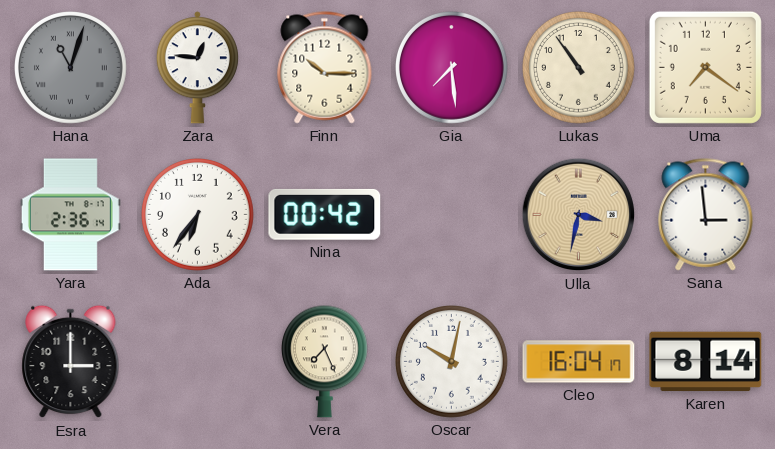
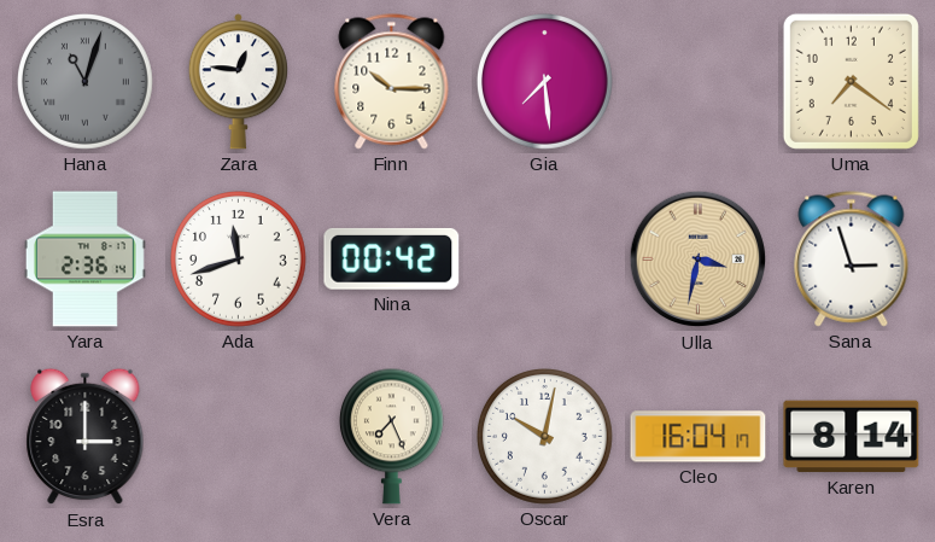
Lukas: 10:54 -> none (579, 68)
Ada: 6:36 -> 11:42 (239, 260)
Sana: 2:59 -> 2:57 (852, 260)
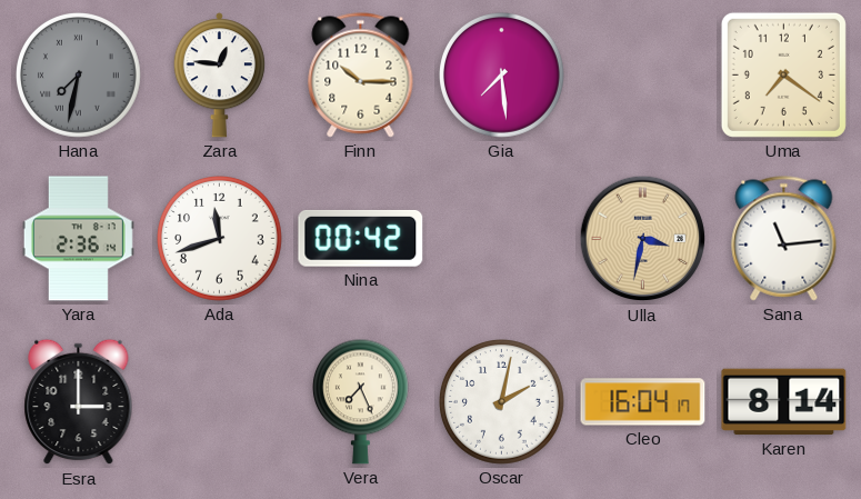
Hana: 11:03 -> 7:32 (79, 76)
Sana: 2:57 -> 11:14 (784, 239)
Oscar: 10:02 -> 2:02 (502, 402)
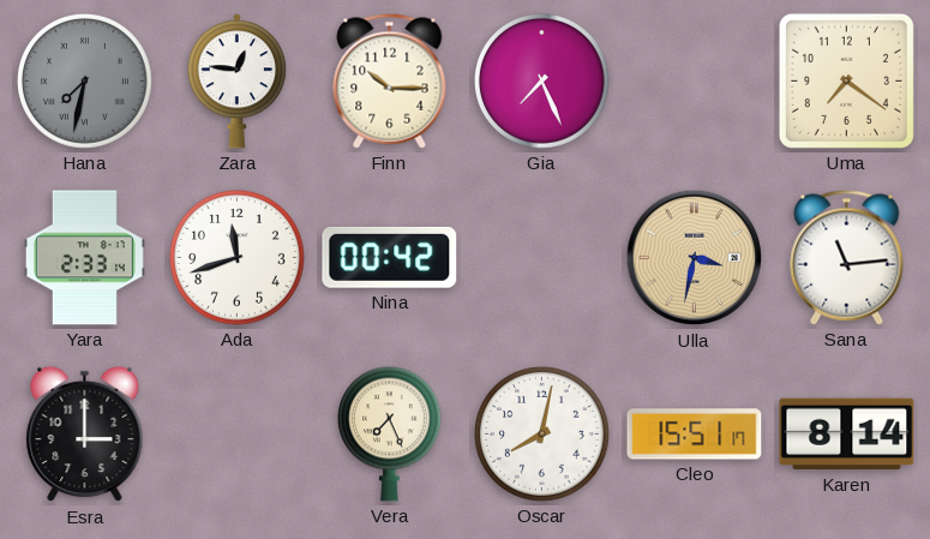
Gia: 7:29 -> 7:26 (542, 82)
Yara: 2:36 -> 2:33 (84, 258)
Oscar: 2:02 -> 8:02 (542, 435)
Cleo: 16:04 -> 15:51 (695, 435)
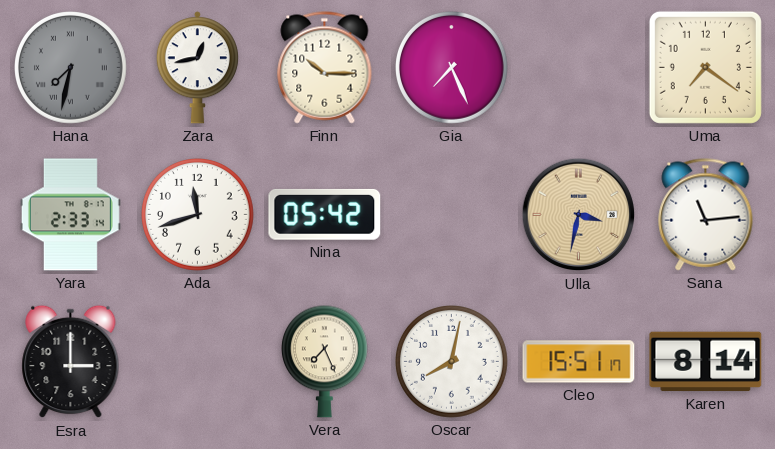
Zara: 12:46 -> 12:43 (197, 68)
Nina: 00:42 -> 05:42 (325, 214)
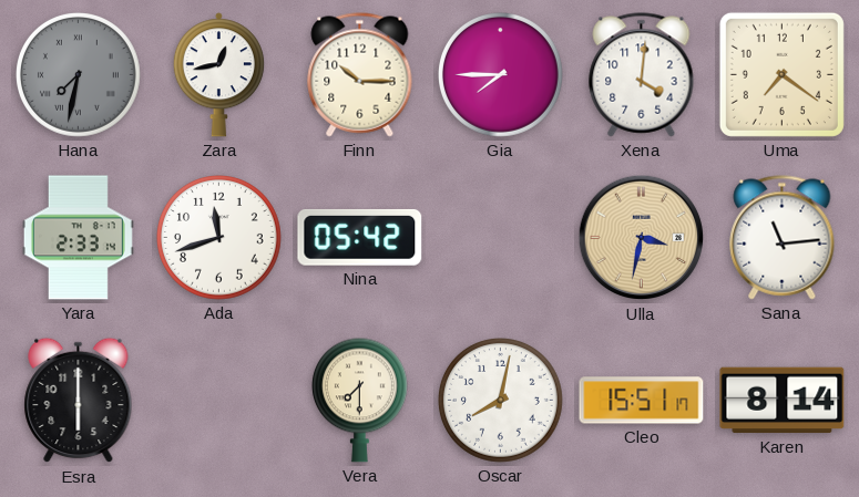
Gia: 7:26 -> 7:45 (501, 75)
Xena: none -> 4:01 (642, 75)
Esra: 3:00 -> 6:00 (79, 401)
Vera: 7:26 -> 7:30 (359, 400)
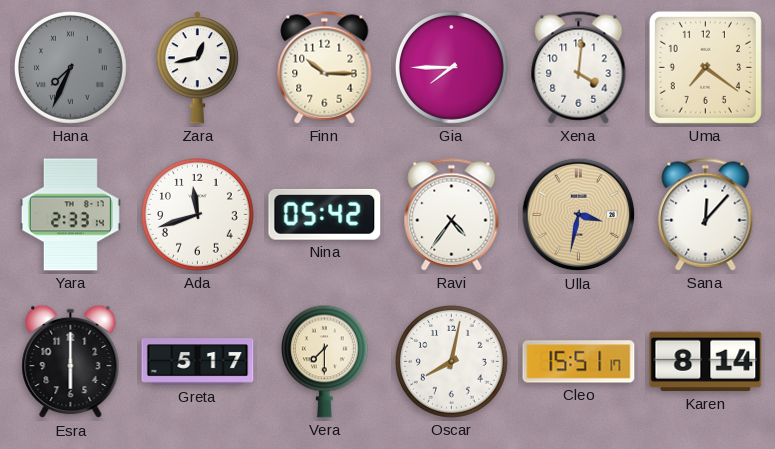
Hana: 7:32 -> 7:34 (71, 68)
Ravi: none -> 4:36 (452, 215)
Sana: 11:14 -> 12:07 (706, 215)
Greta: none -> 5:17 (198, 362)
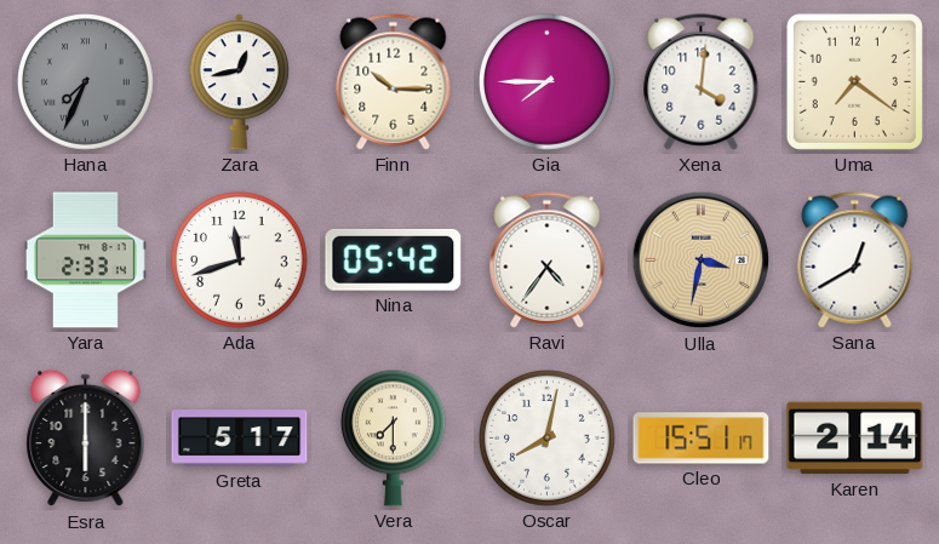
Sana: 12:07 -> 12:40 (855, 260)
Karen: 8:14 -> 2:14 (855, 439)
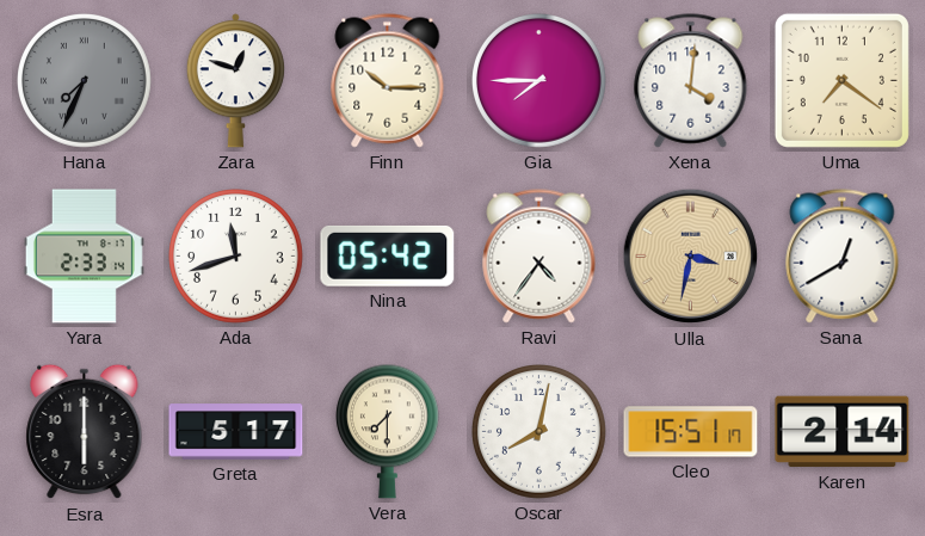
Zara: 12:43 -> 12:48 (235, 81)
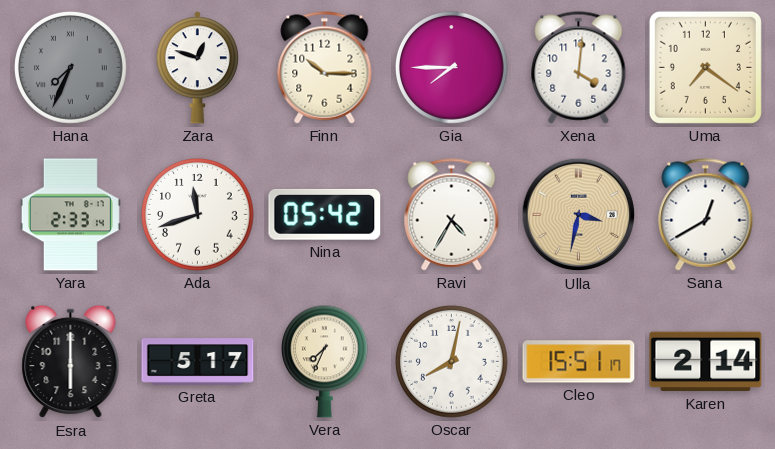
Ravi: 4:36 -> 4:35 (452, 215)
Vera: 7:30 -> 7:34 (324, 361)
